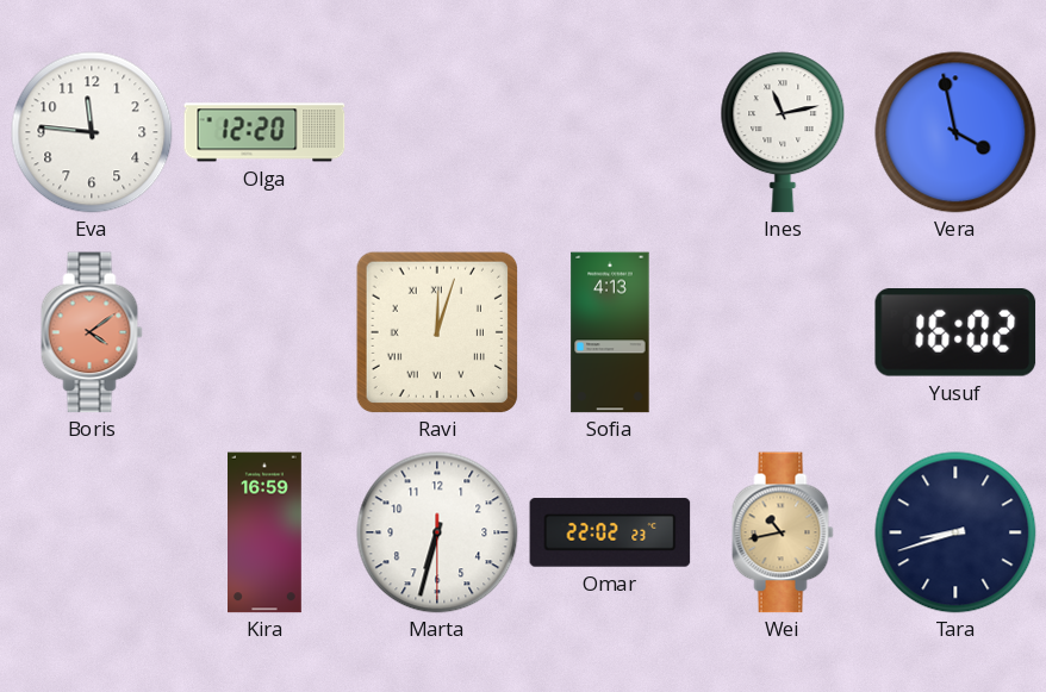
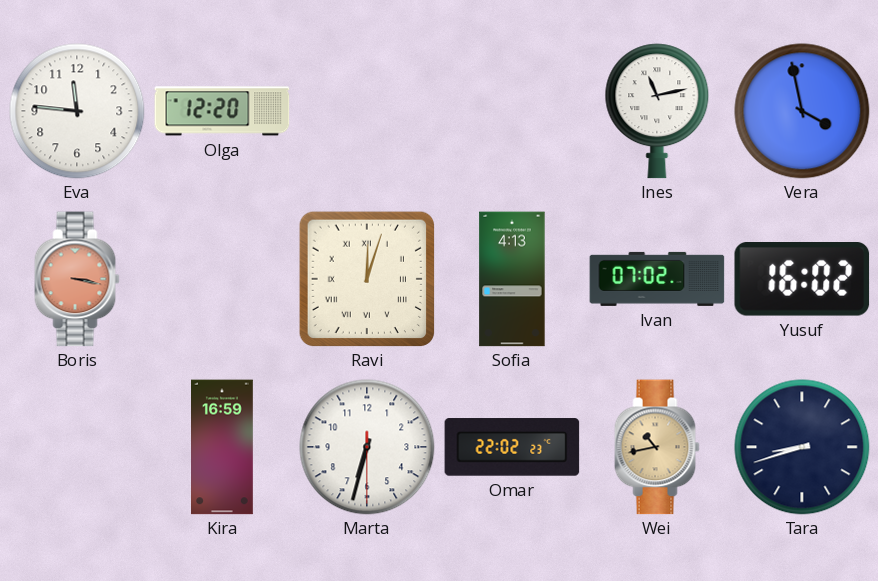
Boris: 4:09 -> 3:17 (77, 279)
Ivan: none -> 07:02 (657, 279)
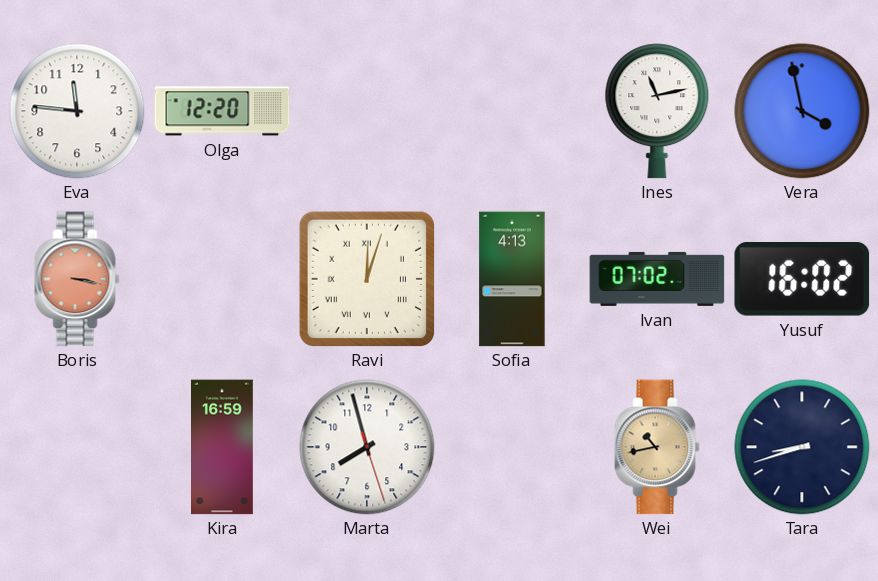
Marta: 6:32 -> 7:57 (367, 447)
Omar: 22:02 -> none (512, 447)
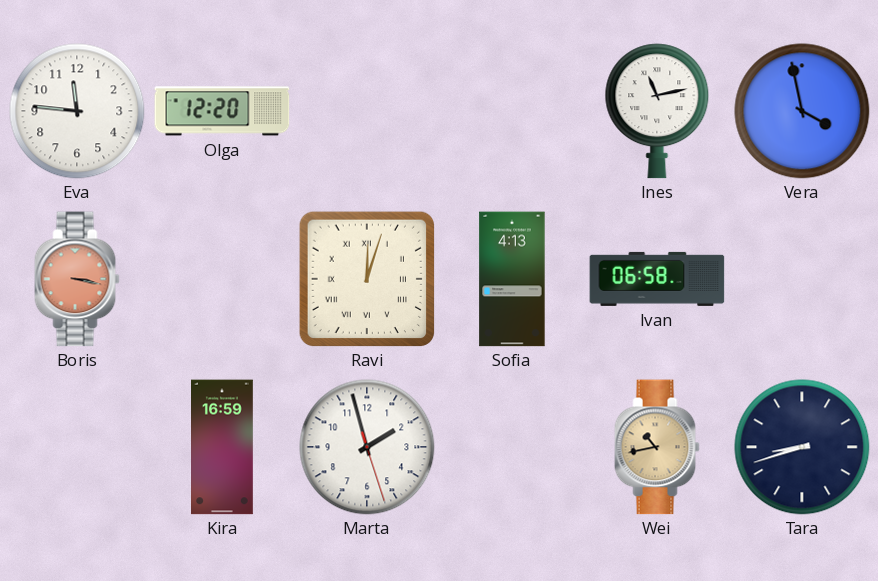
Ivan: 07:02 -> 06:58 (657, 279)
Yusuf: 16:02 -> none (802, 279)
Marta: 7:57 -> 1:57 (367, 447)
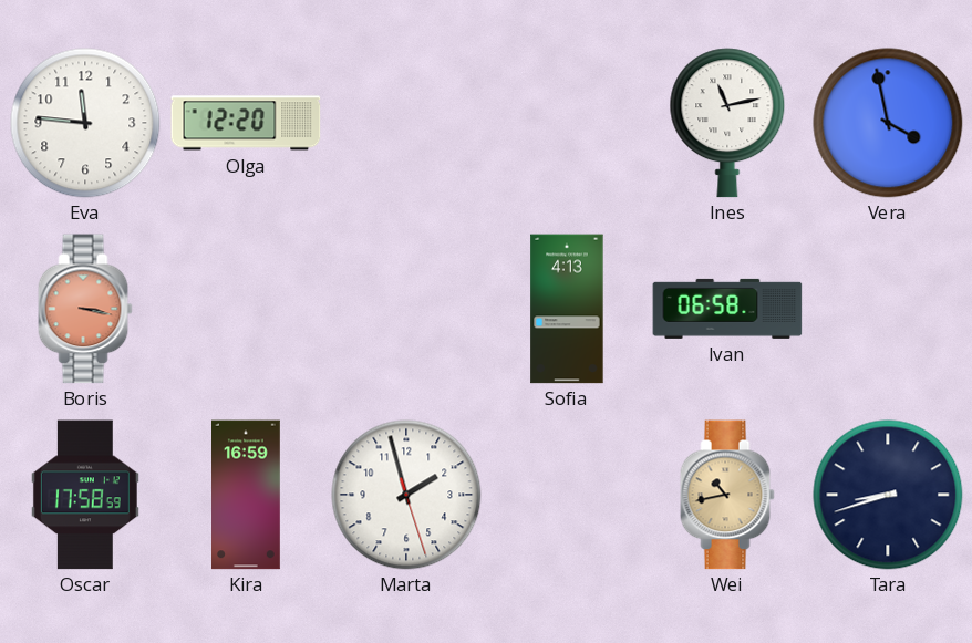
Ravi: 12:03 -> none (366, 278)
Oscar: none -> 17:58 (85, 495)
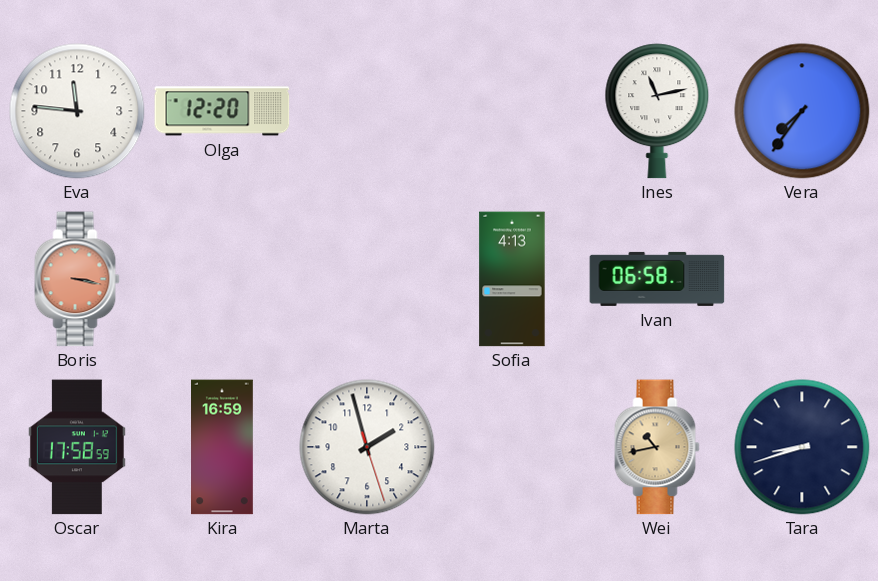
Vera: 3:58 -> 7:36 (802, 111)
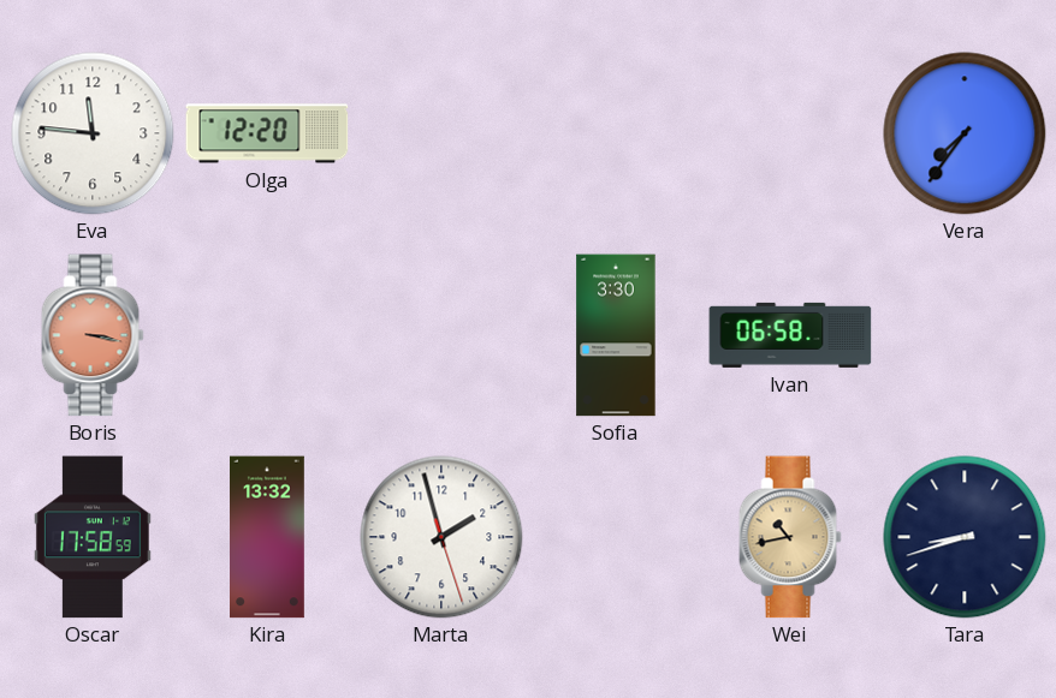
Ines: 11:13 -> none (657, 111)
Sofia: 4:13 -> 3:30 (616, 335)
Kira: 16:59 -> 13:32 (268, 537)
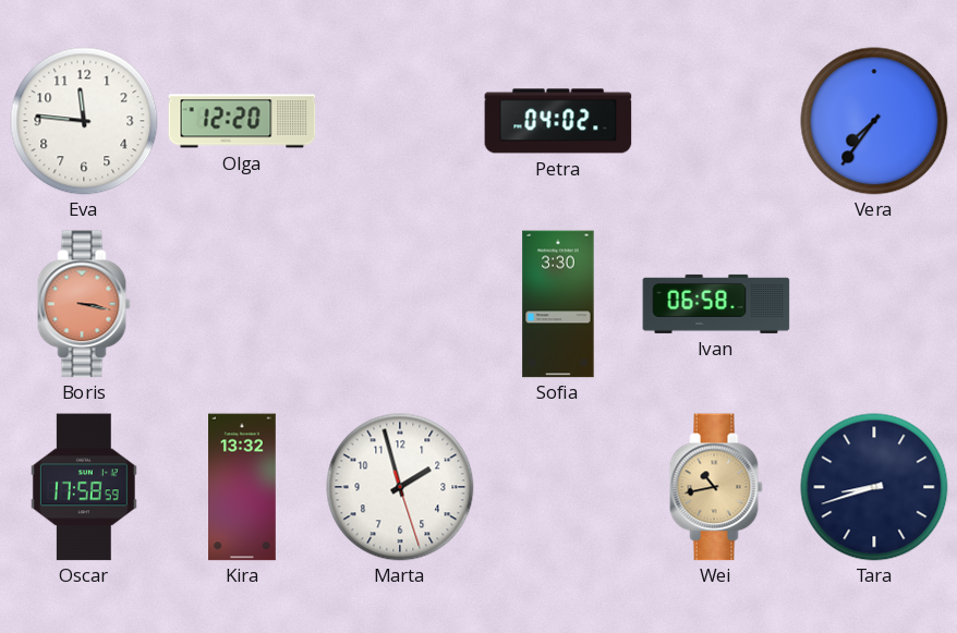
Petra: none -> 04:02 (558, 121)
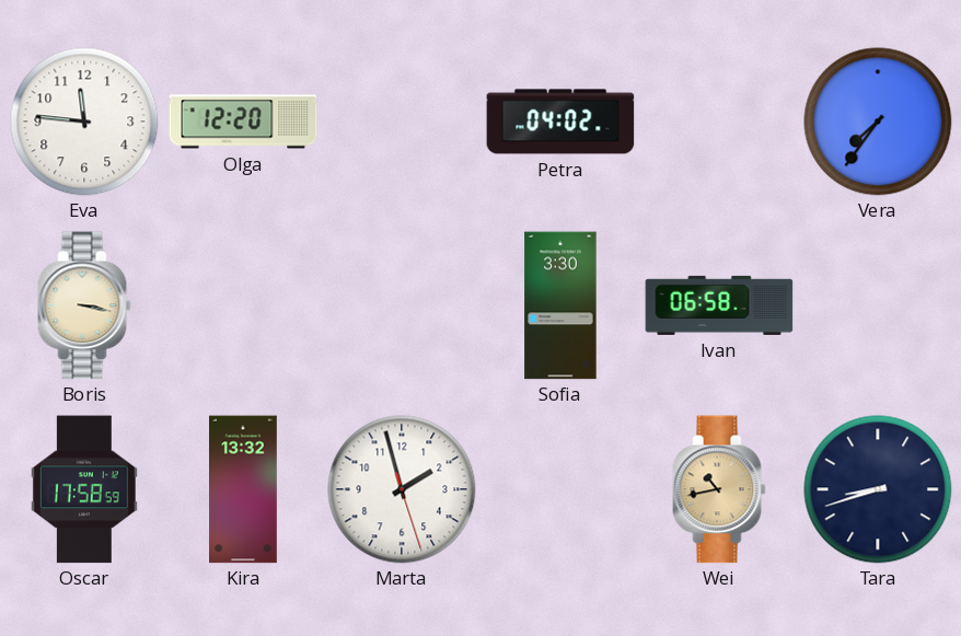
Boris dial: salmon -> cream (84, 305)
